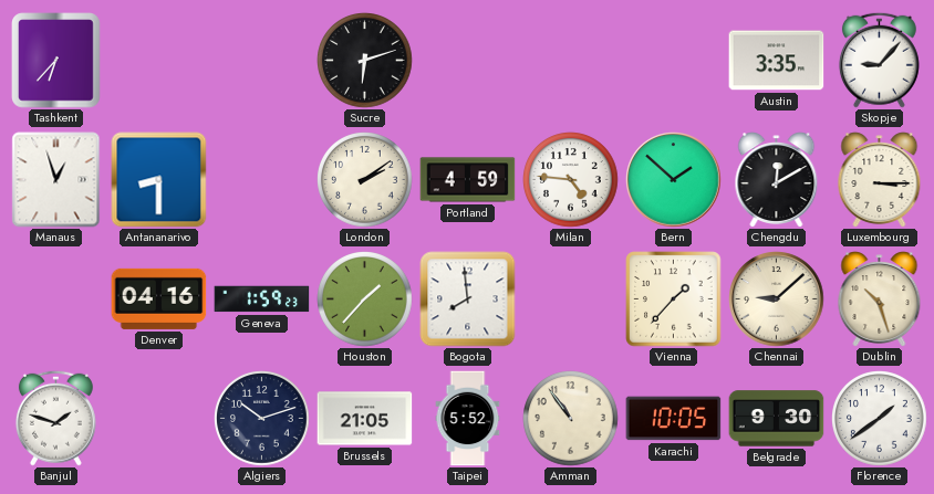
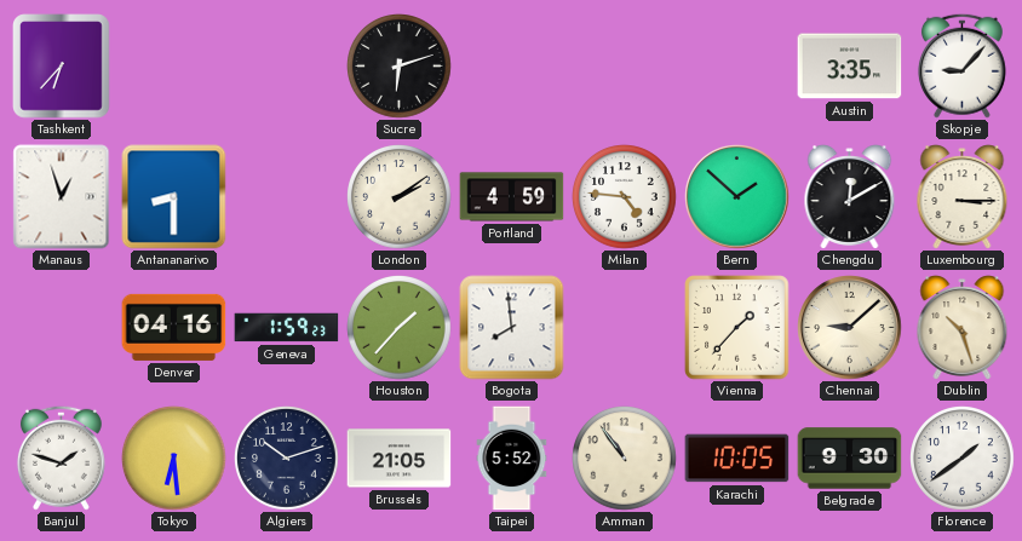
Tokyo: none -> 6:29 (174, 459)
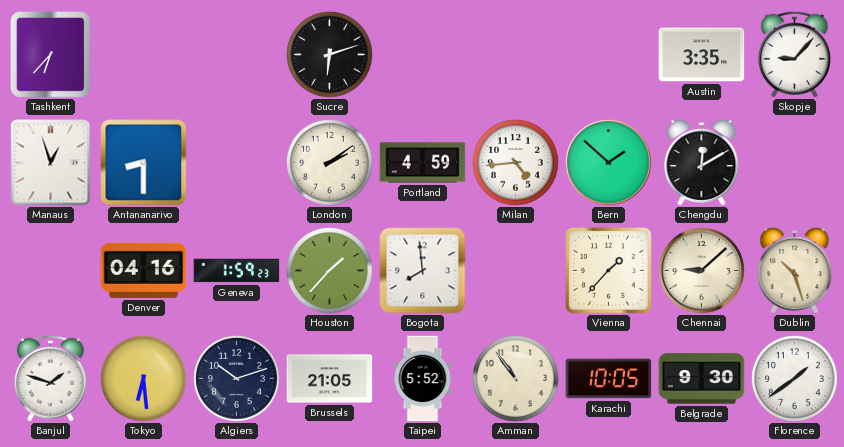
Milan: 4:46 -> 4:44 (516, 163)
Luxembourg: 3:15 -> none (963, 197)
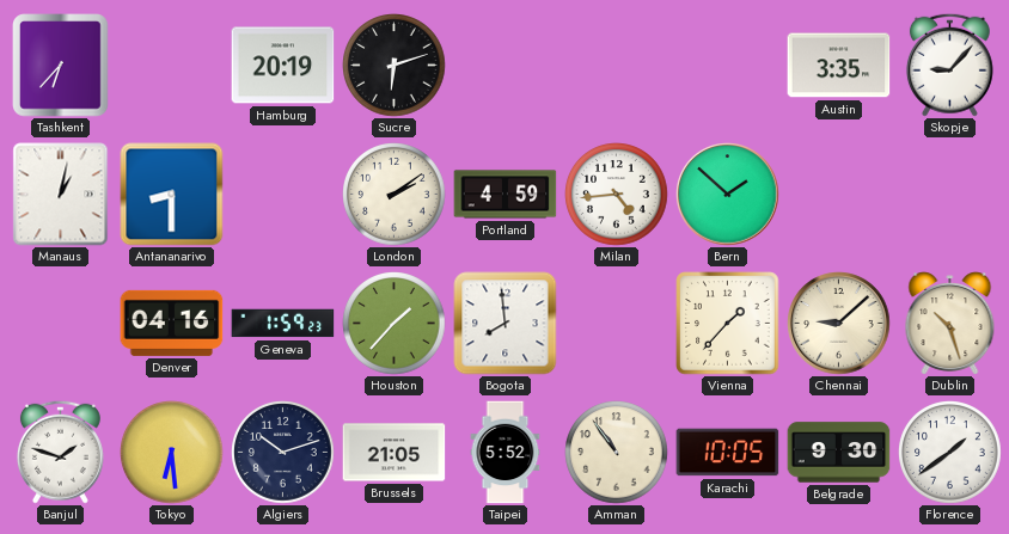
Hamburg: none -> 20:19 (283, 66)
Manaus: 12:57 -> 1:02 (61, 195)
Chengdu: 12:10 -> none (702, 163)
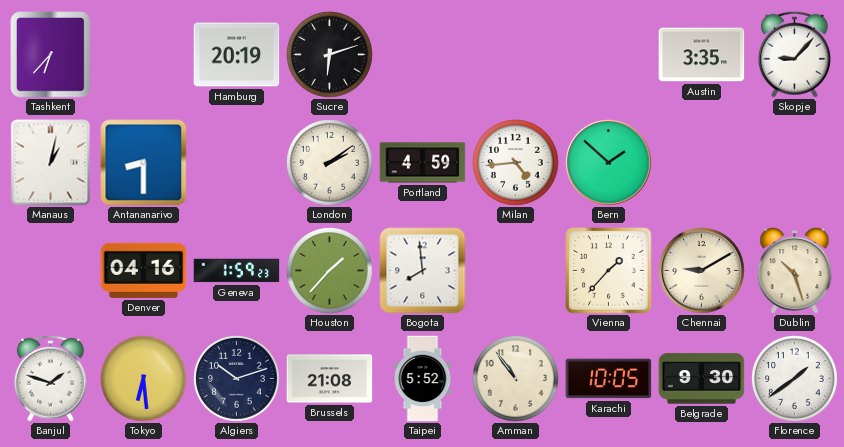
Chennai: 9:08 -> 9:10 (702, 271)
Brussels: 21:05 -> 21:08 (330, 379)
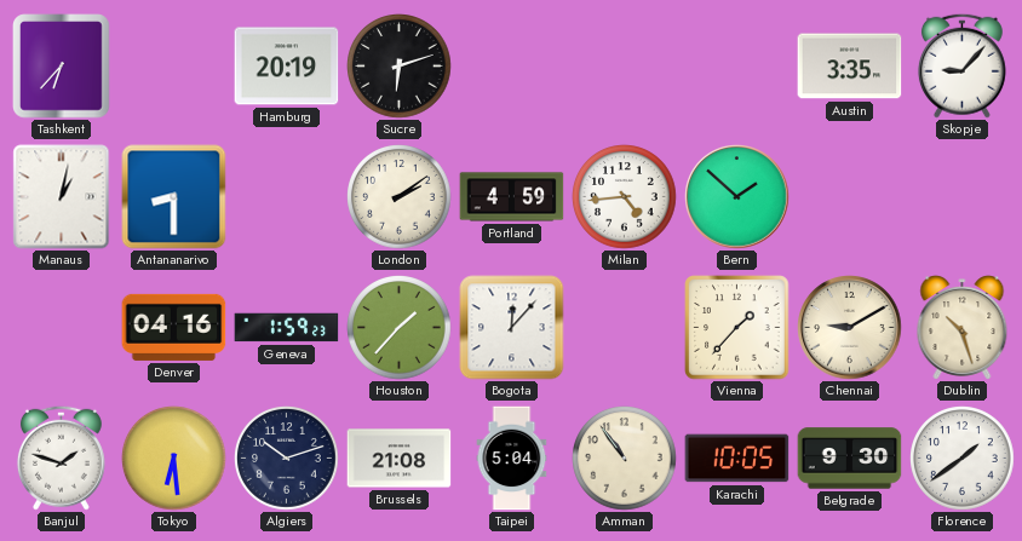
Bogota: 7:59 -> 12:07 (512, 328)
Taipei: 5:52 -> 5:04 (512, 459)
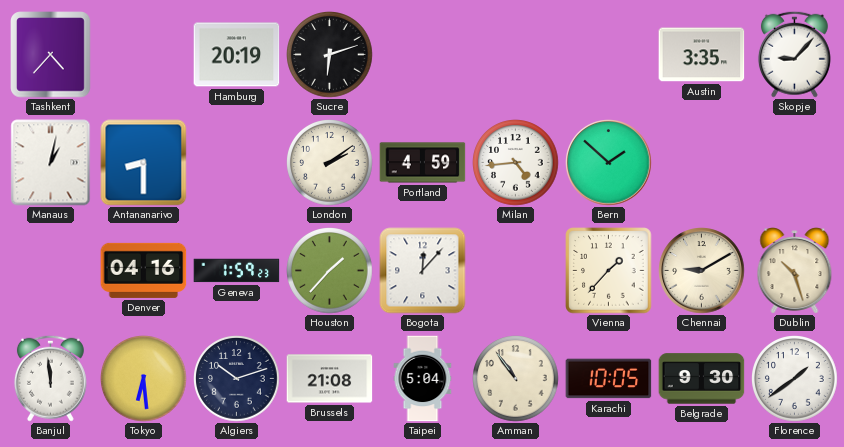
Tashkent: 6:37 -> 4:37 (51, 55)
Banjul: 1:48 -> 11:59 (50, 378)
